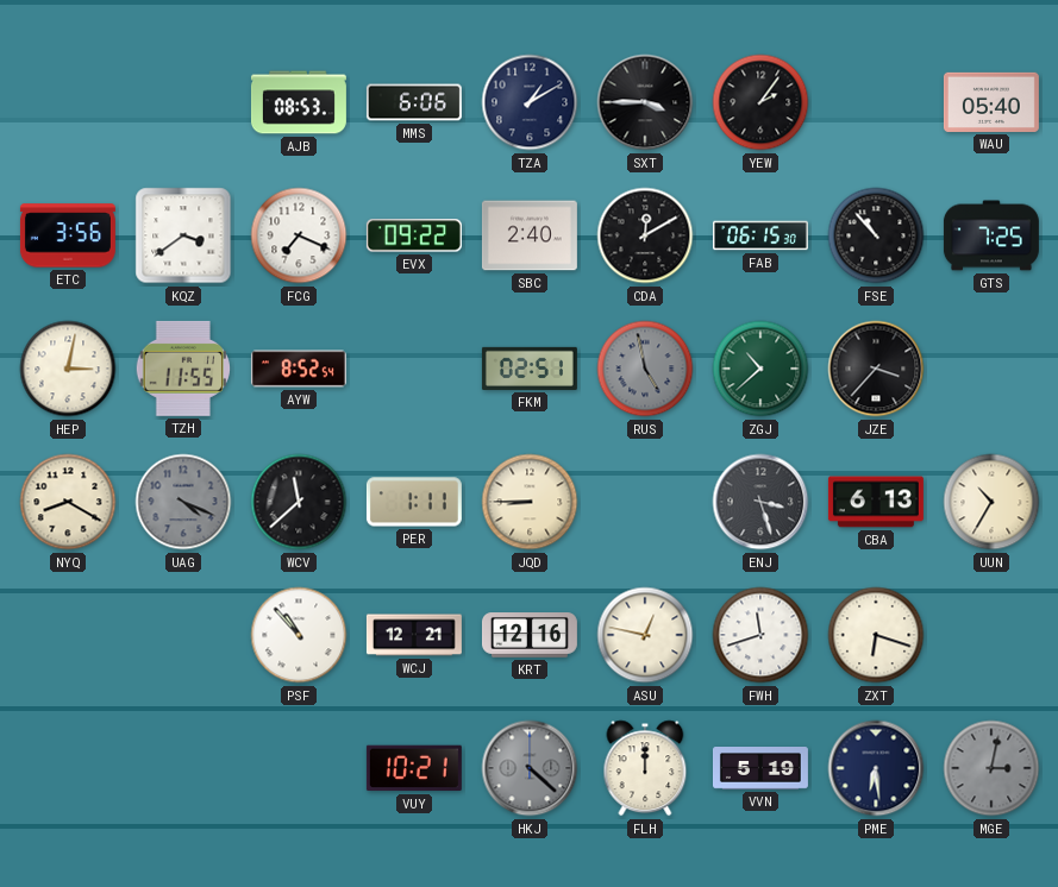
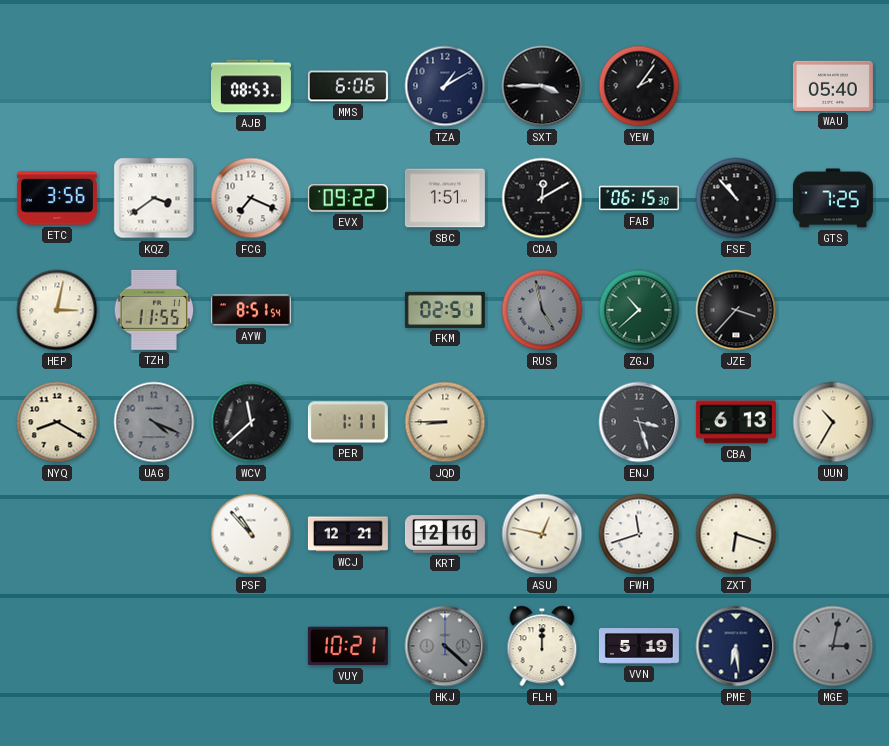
SBC: 2:40 -> 1:51 (445, 198)
AYW: 8:52 -> 8:51 (251, 310)
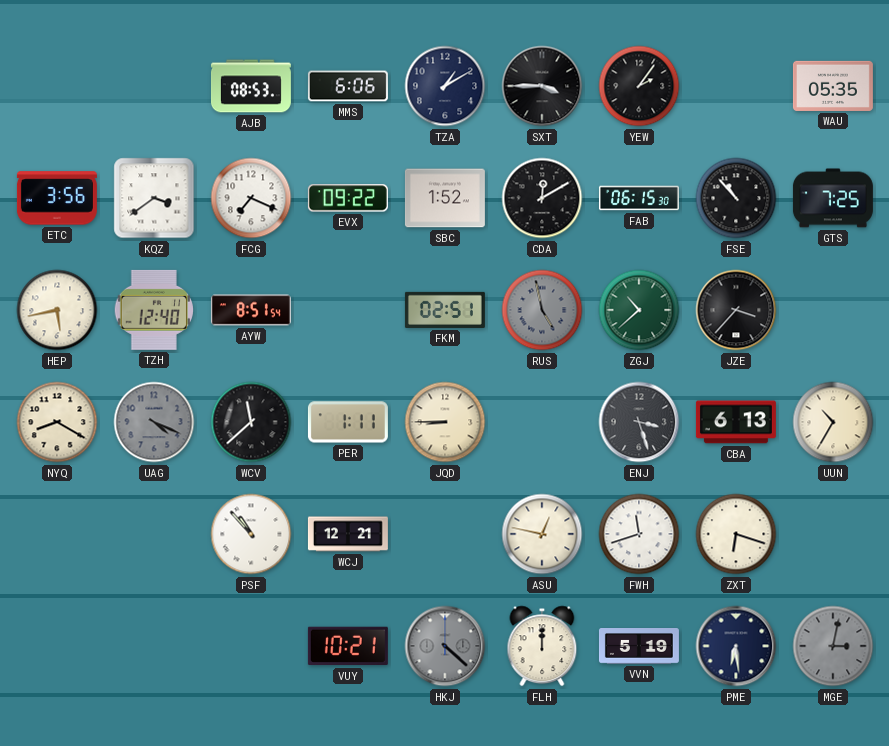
WAU: 05:40 -> 05:35 (833, 86)
SBC: 1:51 -> 1:52 (445, 198)
HEP: 3:02 -> 5:43 (57, 310)
TZH: 11:55 -> 12:40 (153, 310)
KRT: 12:16 -> none (445, 534)
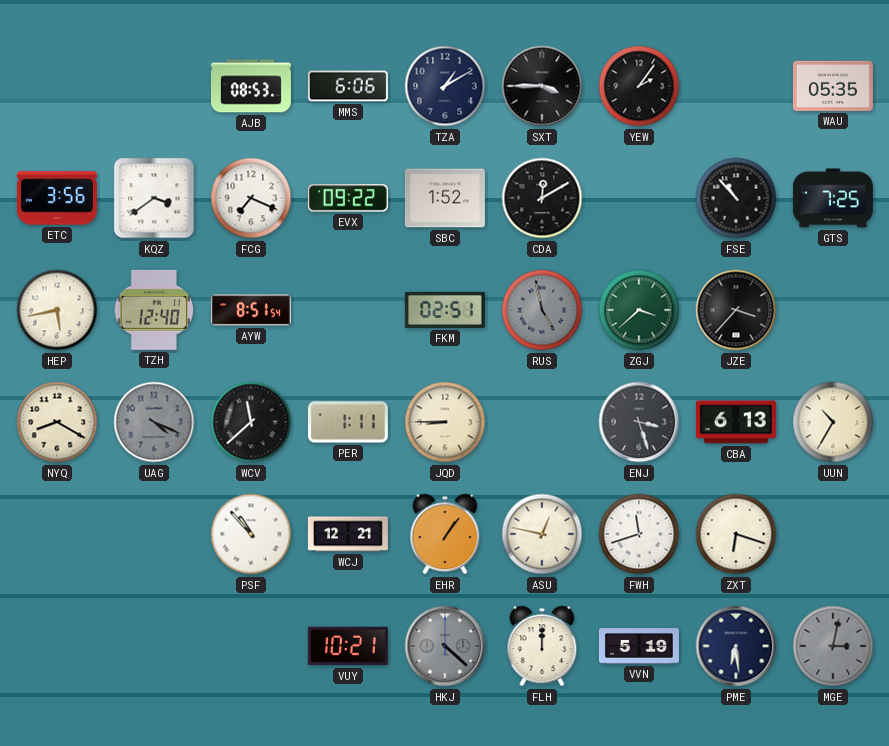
FAB: 06:15 -> none (639, 198)
ZGJ: 10:38 -> 3:38 (639, 310)
EHR: none -> 1:06 (445, 534)
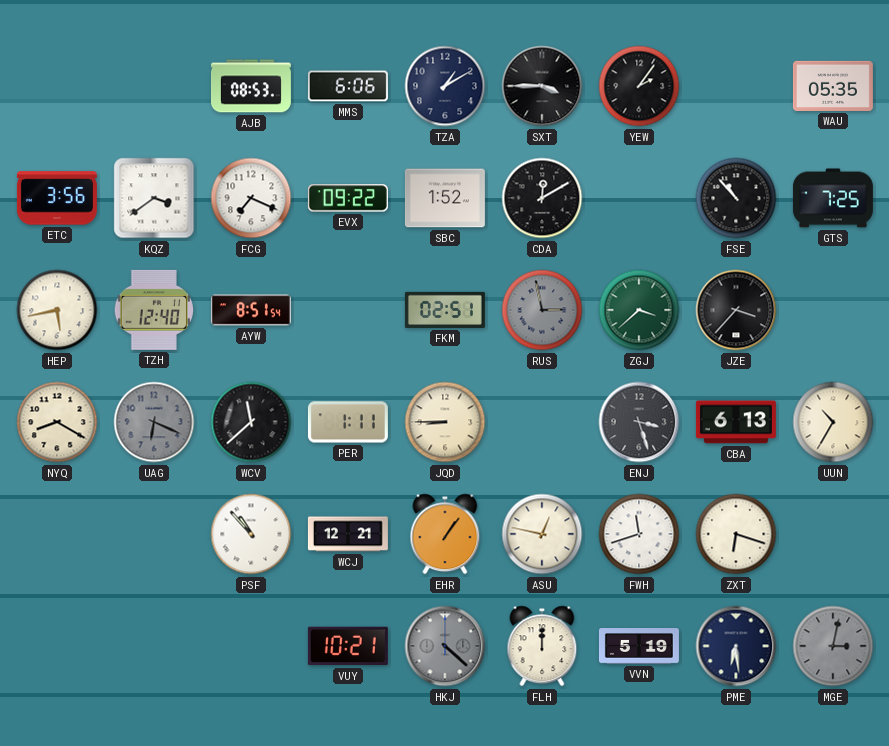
RUS: 4:58 -> 2:58 (542, 310)
UAG: 4:19 -> 6:19 (154, 422)
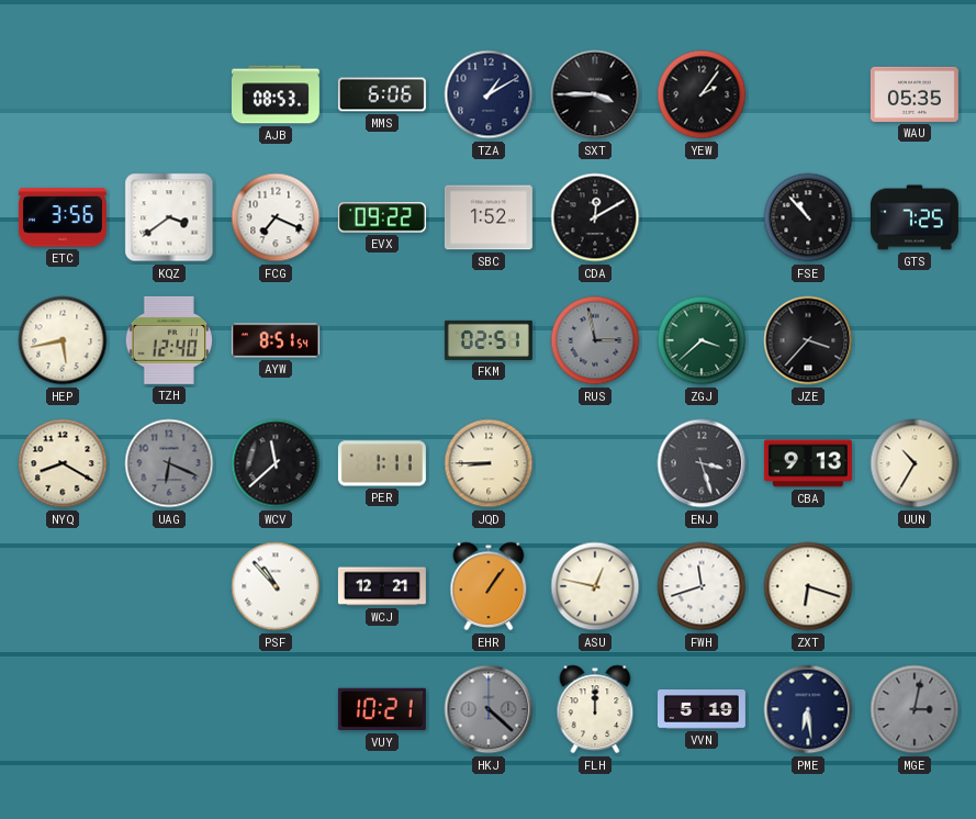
CBA: 6:13 -> 9:13 (808, 463)
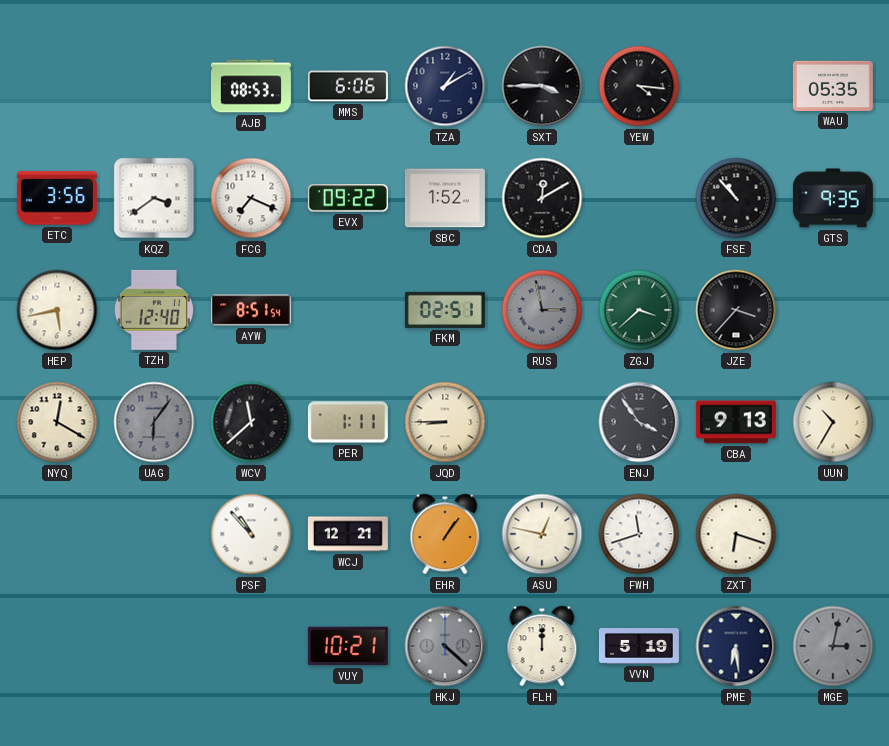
YEW: 2:06 -> 4:16 (639, 86)
GTS: 7:25 -> 9:35 (833, 198)
NYQ: 8:20 -> 12:20 (57, 422)
UAG: 6:19 -> 6:06 (154, 422)
ENJ: 3:27 -> 3:54 (639, 422)
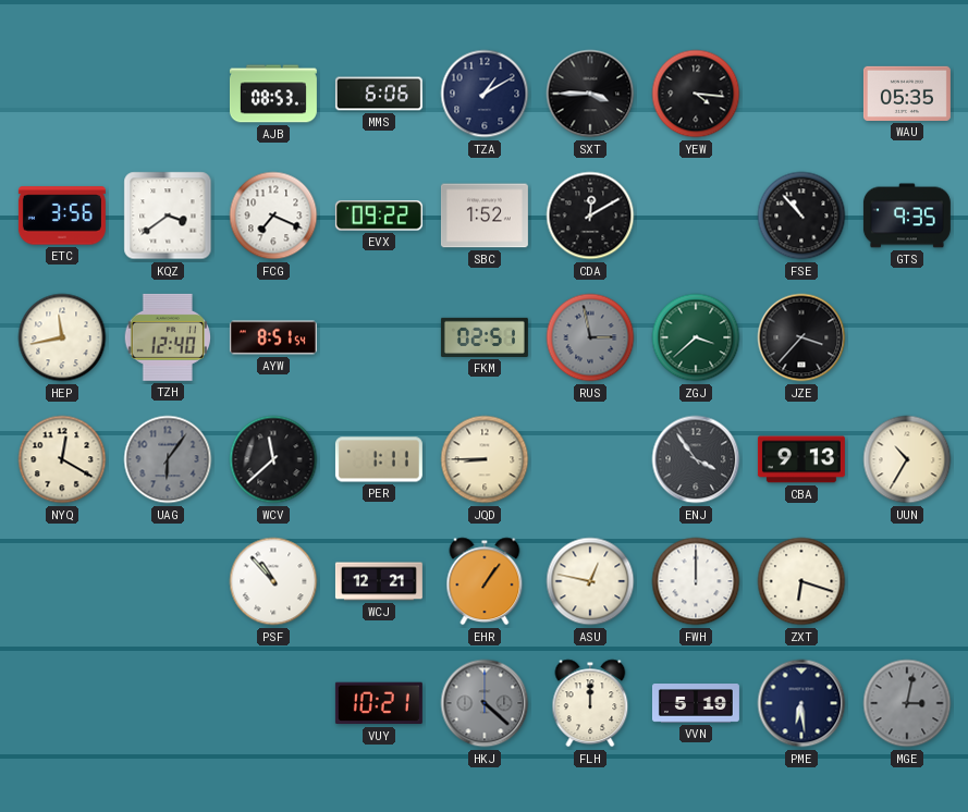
HEP: 5:43 -> 11:43 (62, 337)
FWH: 11:42 -> 12:00 (696, 581)
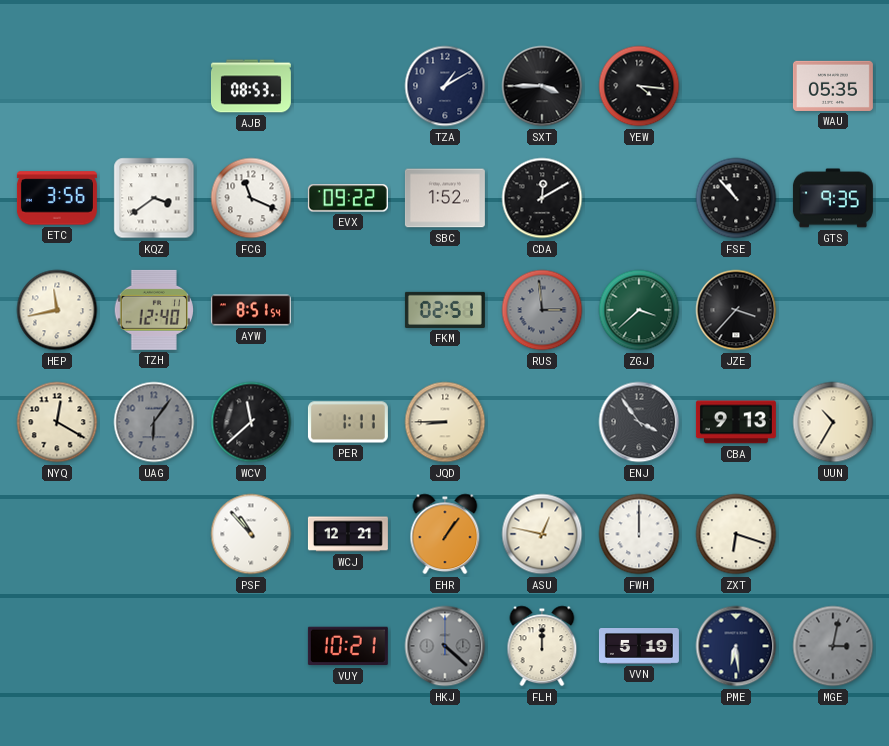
MMS: 6:06 -> none (379, 94)
FCG: 7:19 -> 11:19 (251, 198)
RUS: 2:58 -> 2:59 (542, 310)
